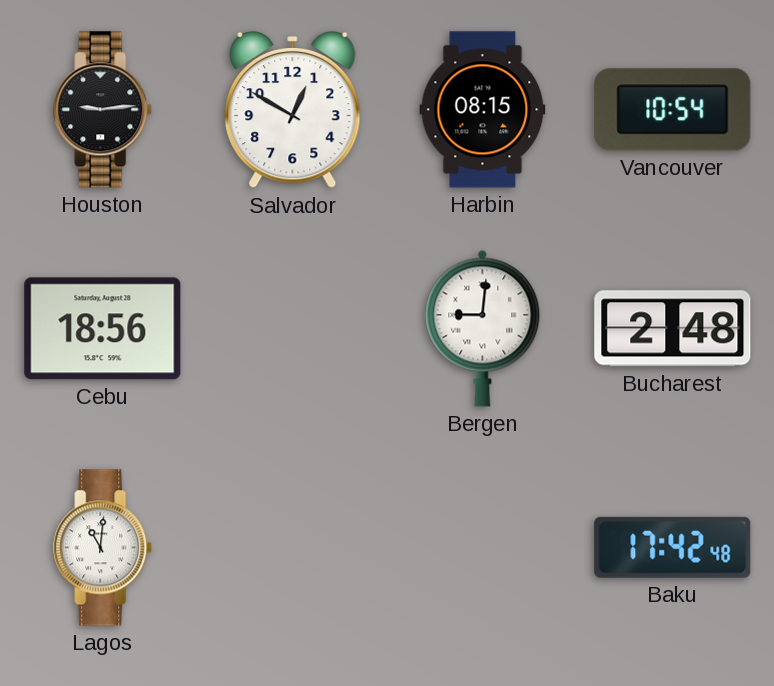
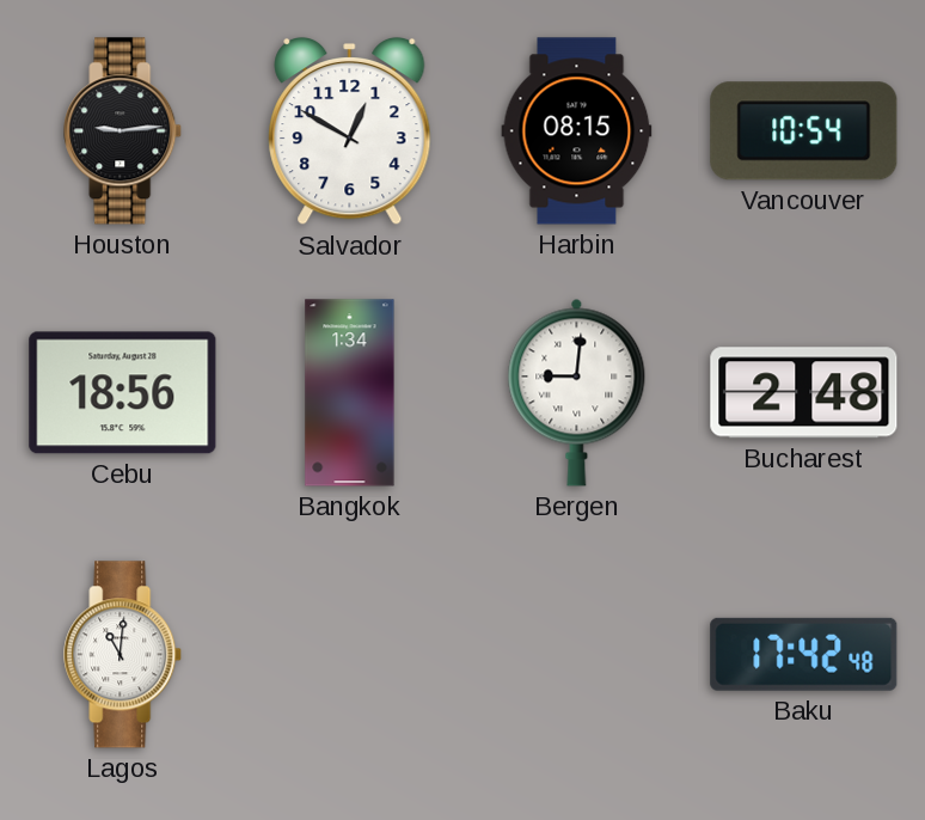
Bangkok: none -> 1:34 (350, 393)
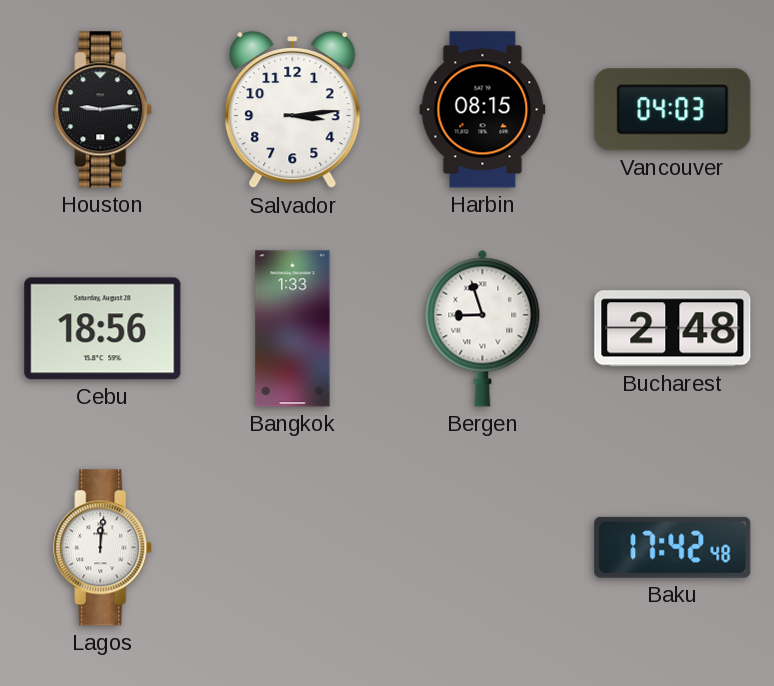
Salvador: 12:50 -> 3:14 (293, 110)
Vancouver: 10:54 -> 04:03 (673, 110)
Bangkok: 1:34 -> 1:33 (293, 329)
Bergen: 9:01 -> 8:57 (483, 328)
Lagos: 11:01 -> 12:01 (103, 548)
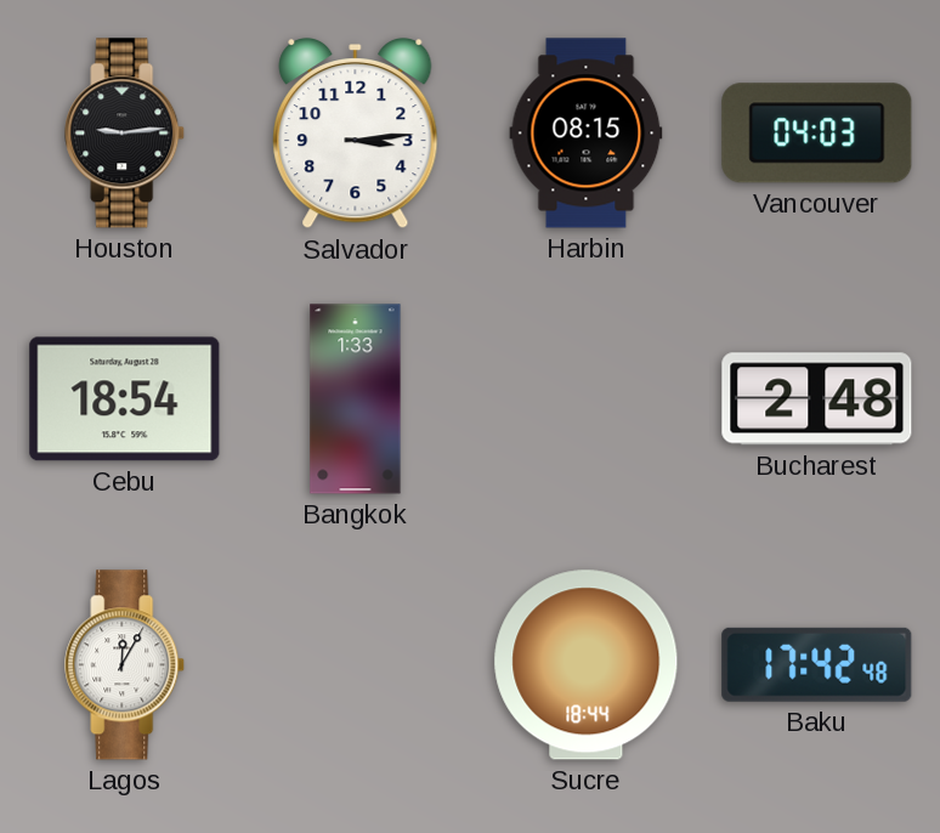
Cebu: 18:56 -> 18:54 (125, 399)
Bergen: 8:57 -> none (483, 328)
Lagos: 12:01 -> 12:05 (125, 665)
Sucre: none -> 18:44 (587, 665)
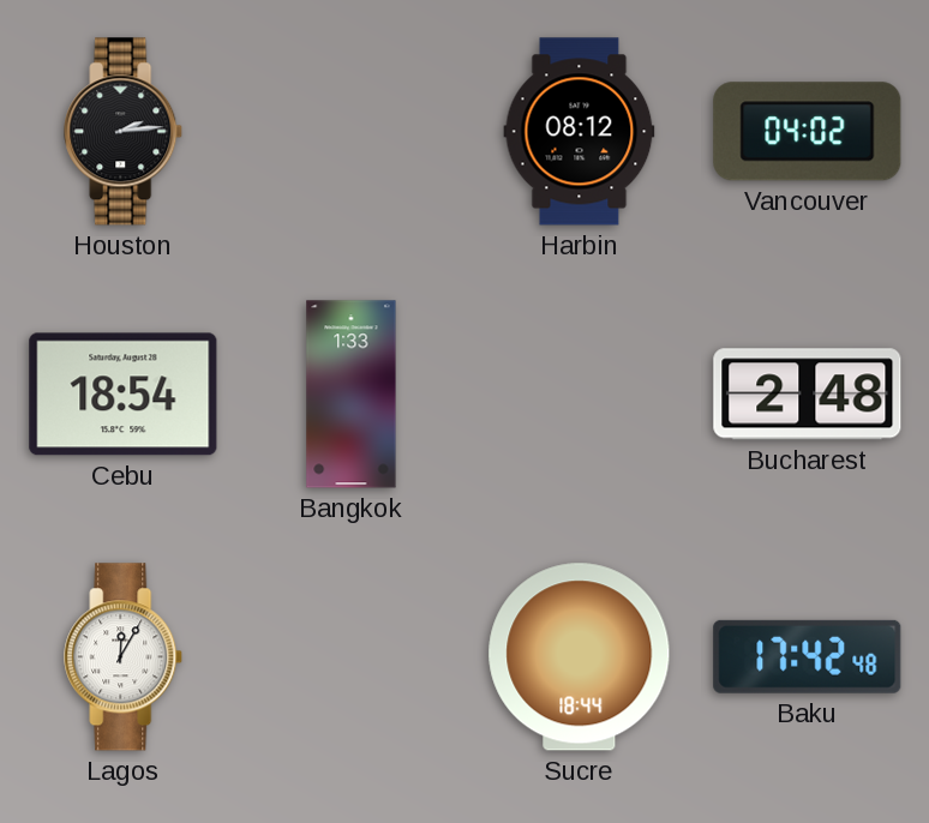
Houston: 9:14 -> 2:14 (124, 132)
Salvador: 3:14 -> none (356, 134)
Harbin: 08:15 -> 08:12 (580, 132)
Vancouver: 04:03 -> 04:02 (808, 132)
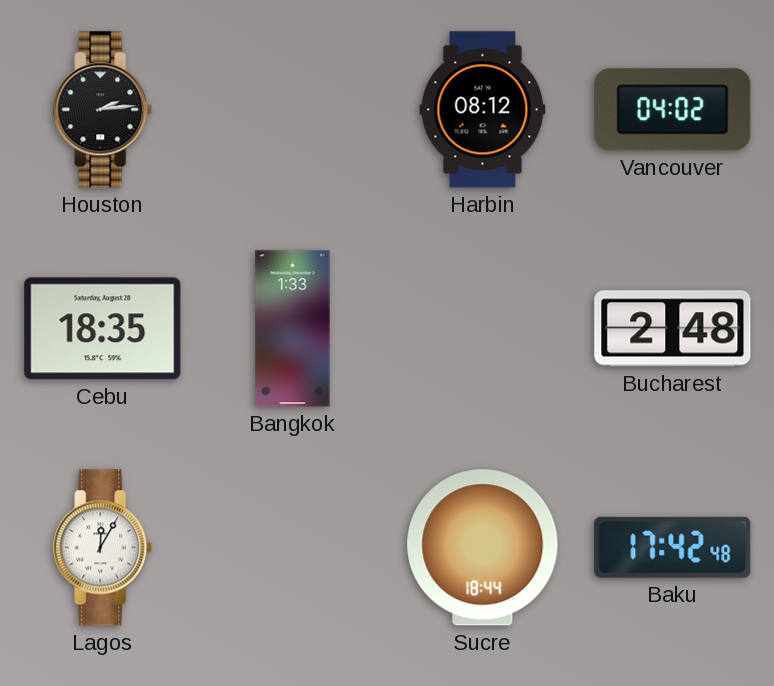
Cebu: 18:54 -> 18:35 (103, 329)
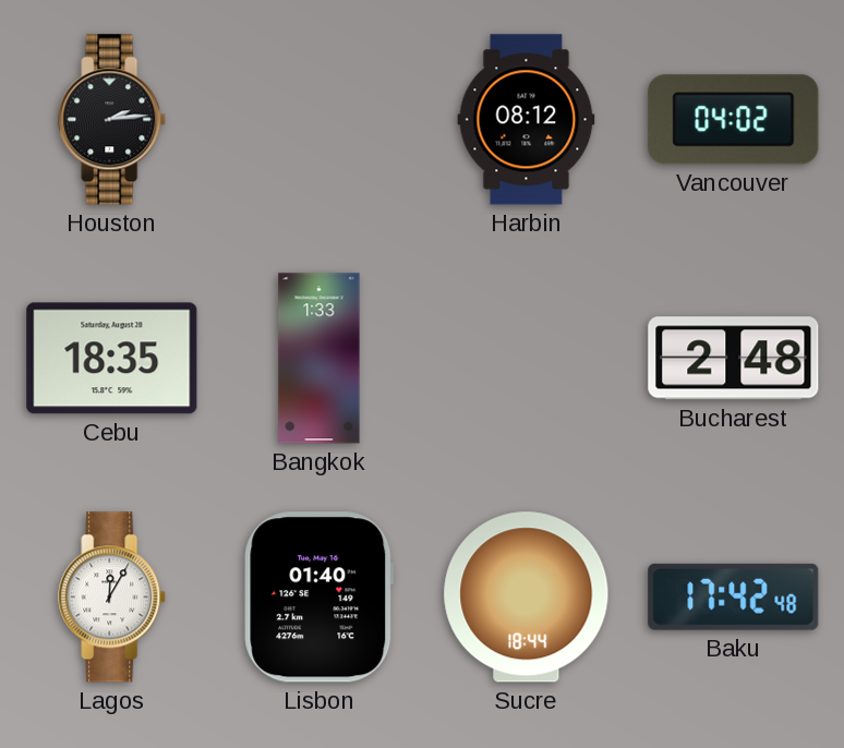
Lisbon: none -> 01:40 (319, 598)
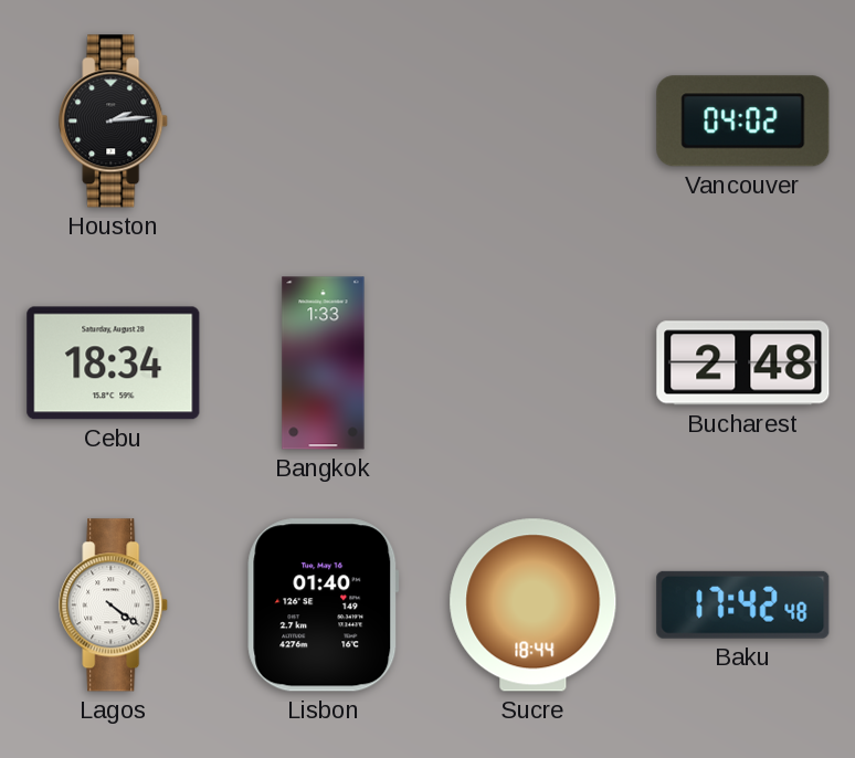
Harbin: 08:12 -> none (527, 120)
Cebu: 18:35 -> 18:34 (114, 364)
Lagos: 12:05 -> 4:21 (114, 606)
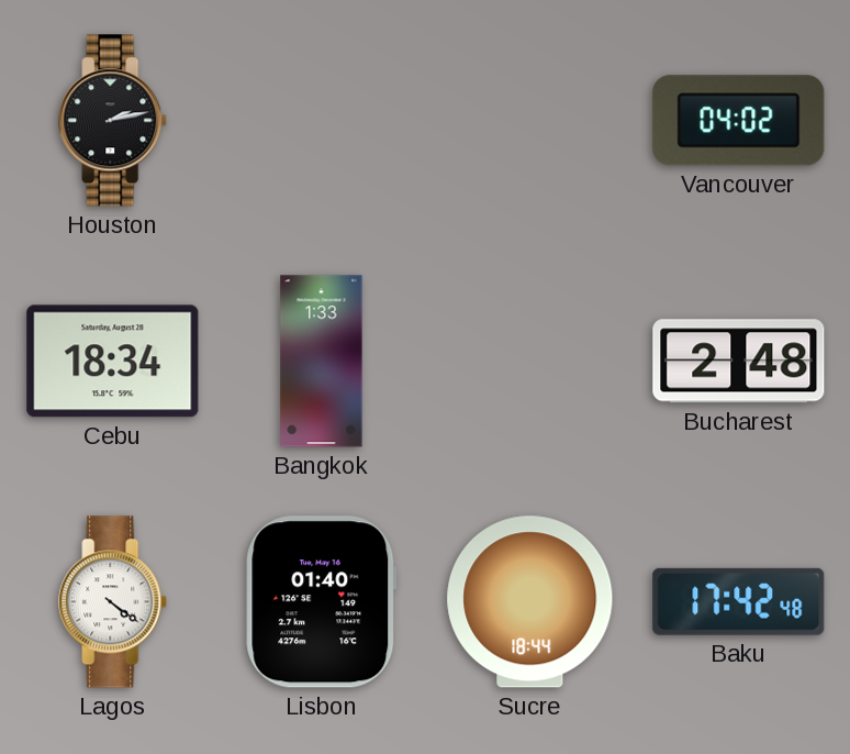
Houston: 2:14 -> 2:13 (113, 121)
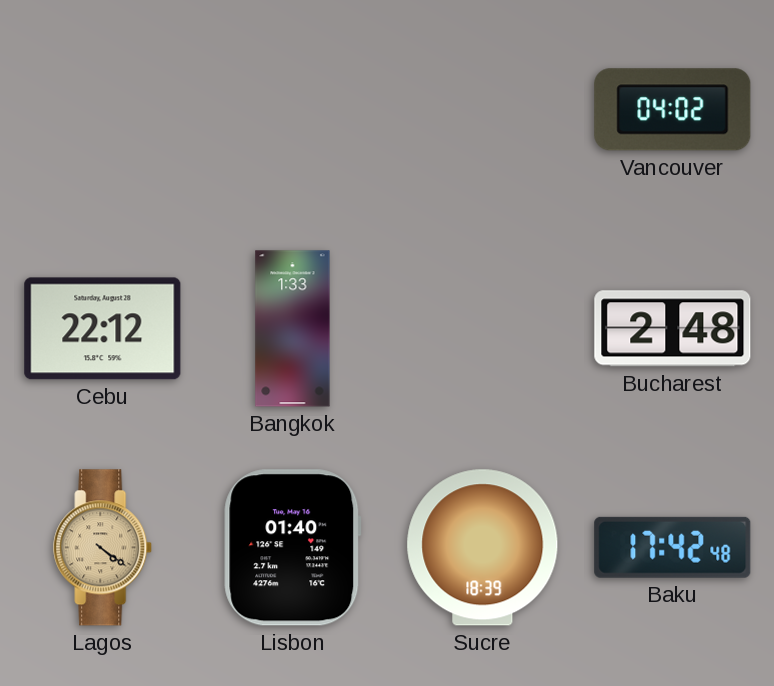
Houston: 2:13 -> none (113, 121)
Cebu: 18:34 -> 22:12 (103, 329)
Lagos dial: white -> champagne (103, 548)
Sucre: 18:44 -> 18:39 (483, 548)
